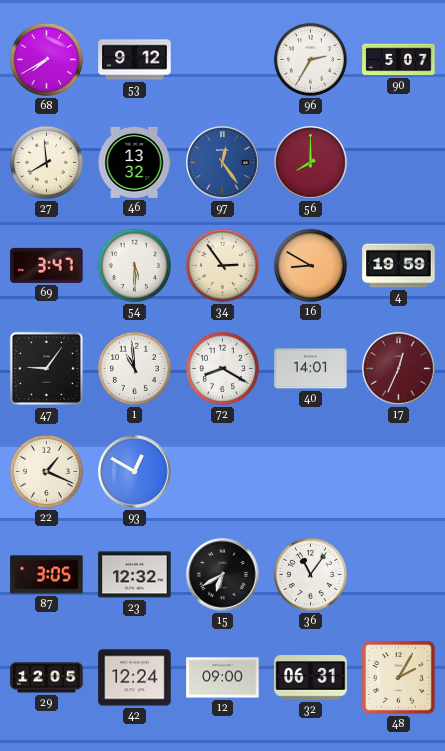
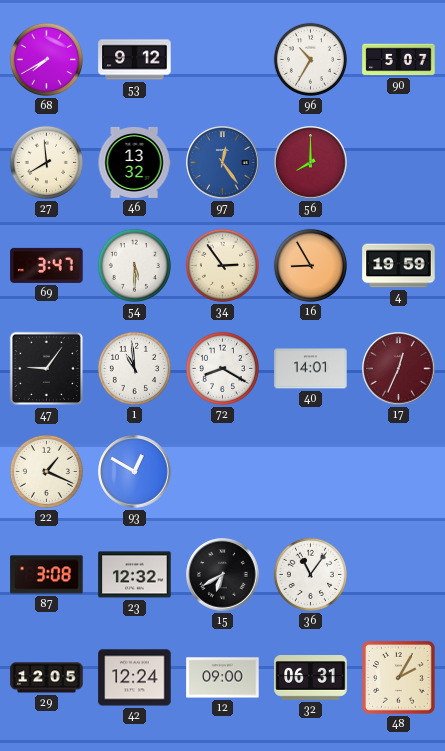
96: 2:35 -> 10:35 (310, 59)
16: 8:50 -> 8:55 (310, 265)
87: 3:05 -> 3:08 (47, 575)
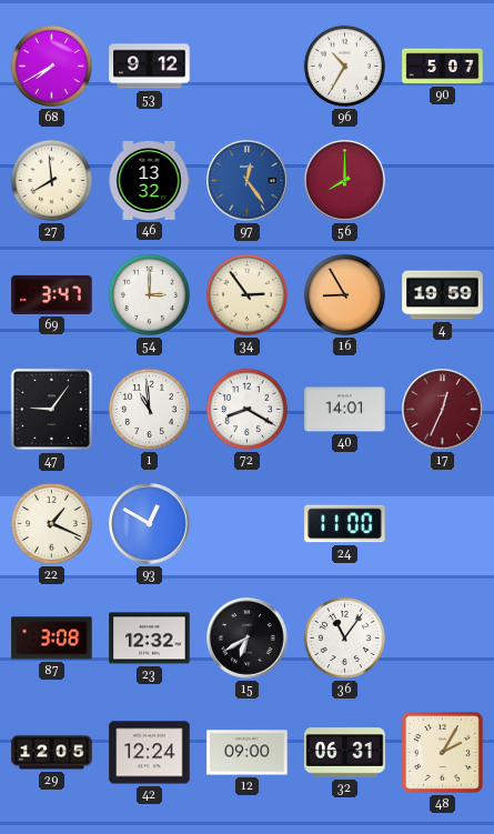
54: 5:30 -> 3:00 (149, 294)
24: none -> 11:00 (345, 524)
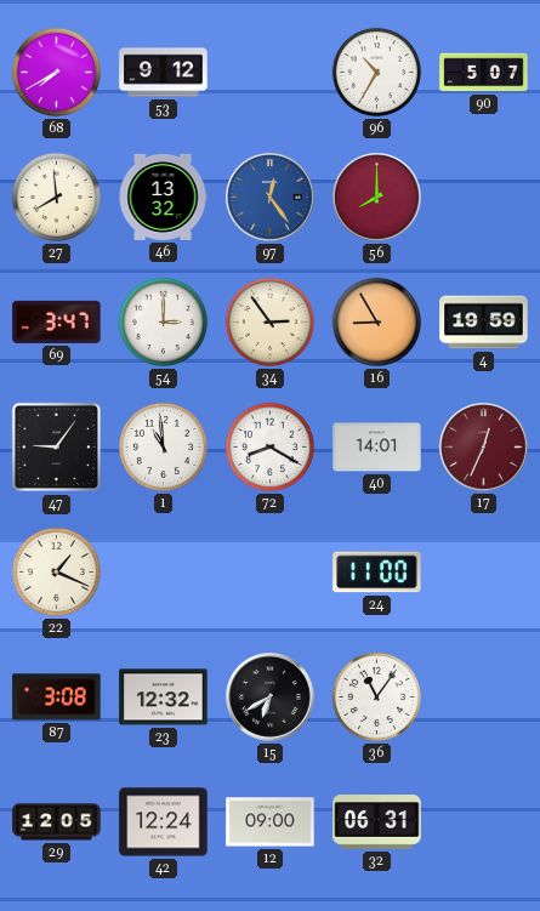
93: 12:50 -> none (150, 524)
48: 2:05 -> none (443, 753)
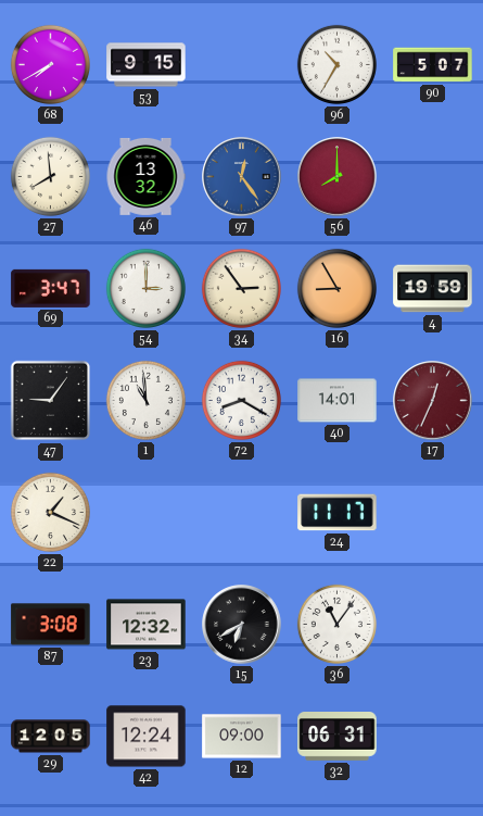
53: 9:12 -> 9:15 (147, 65)
24: 11:00 -> 11:17 (338, 513)
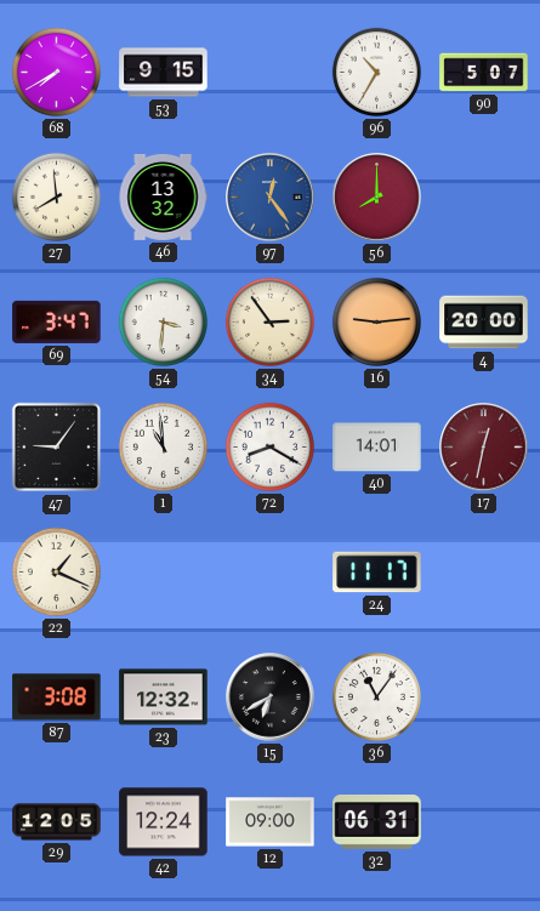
54: 3:00 -> 3:31 (163, 321)
16: 8:55 -> 9:14 (376, 321)
4: 19:59 -> 20:00 (484, 323)
17: 12:34 -> 12:32 (484, 448)
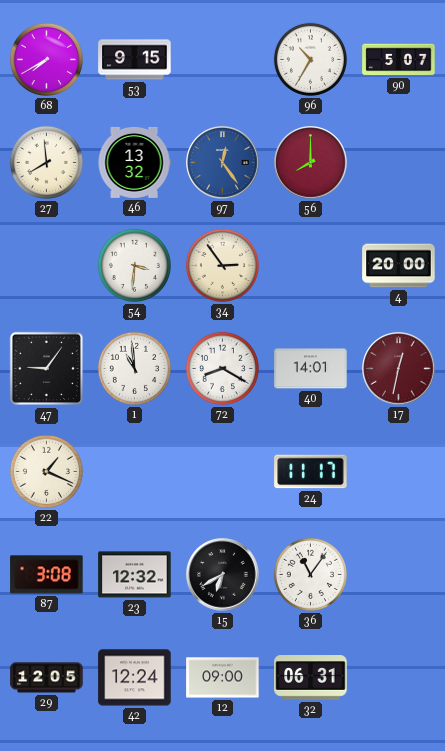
69: 3:47 -> none (57, 321)
16: 9:14 -> none (376, 321)
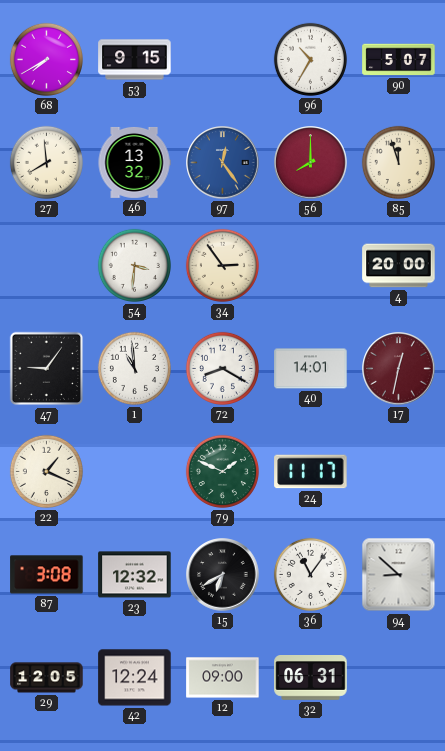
85: none -> 11:57 (398, 162)
79: none -> 1:49 (222, 471)
94: none -> 8:52 (399, 575)
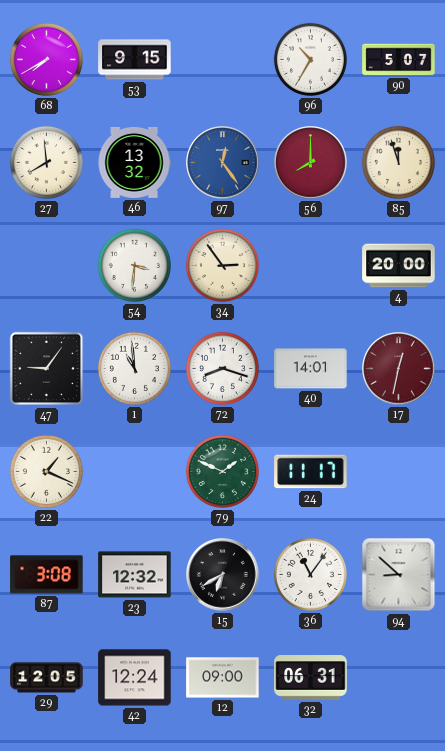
72: 8:20 -> 8:18 (222, 368)
